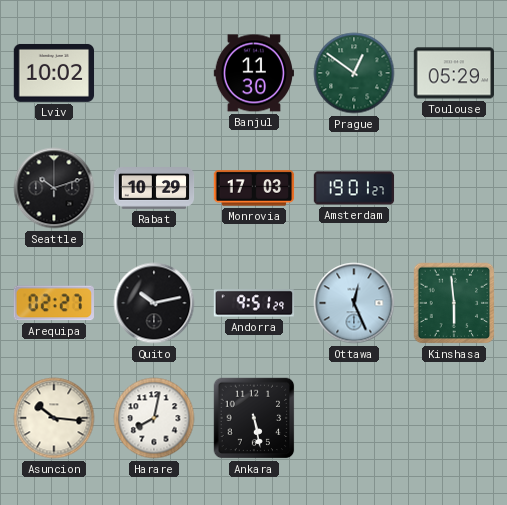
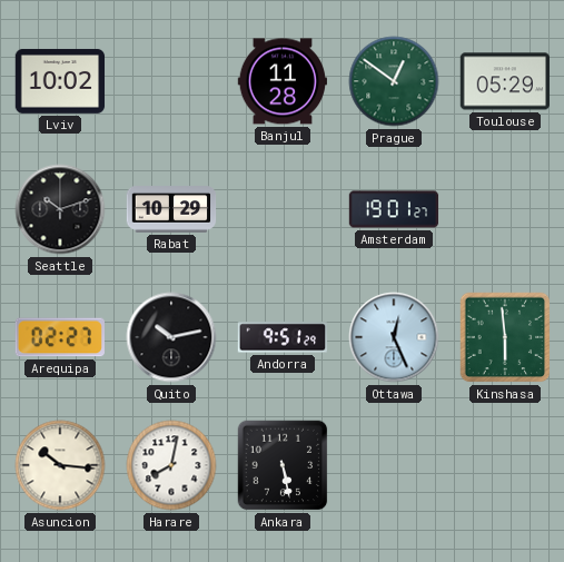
Banjul: 11:30 -> 11:28 (283, 81)
Monrovia: 17:03 -> none (254, 188)
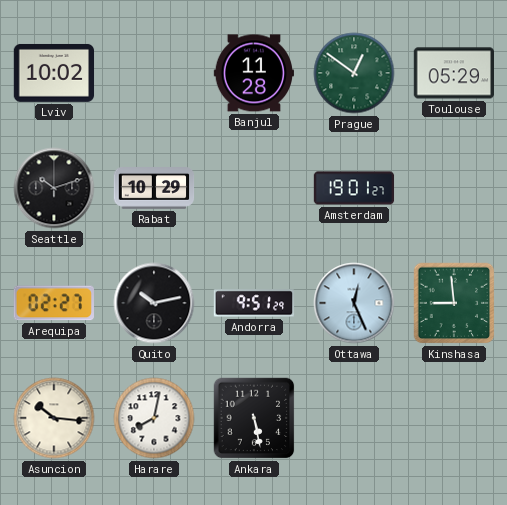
Kinshasa: 5:59 -> 8:59 (454, 303)
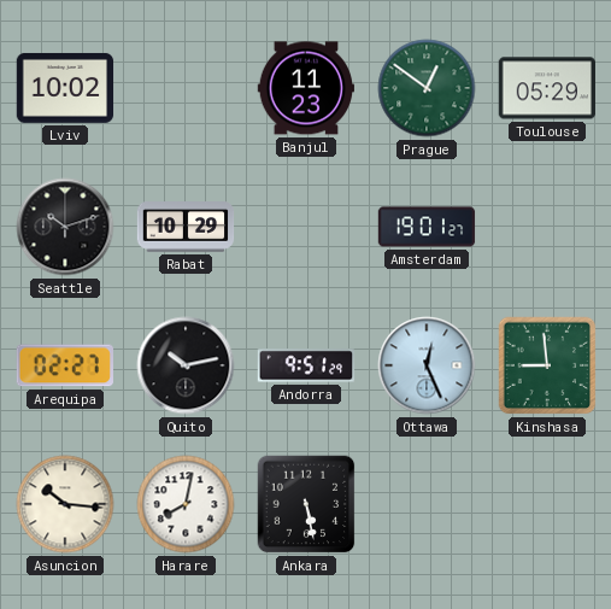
Banjul: 11:28 -> 11:23 (306, 88)
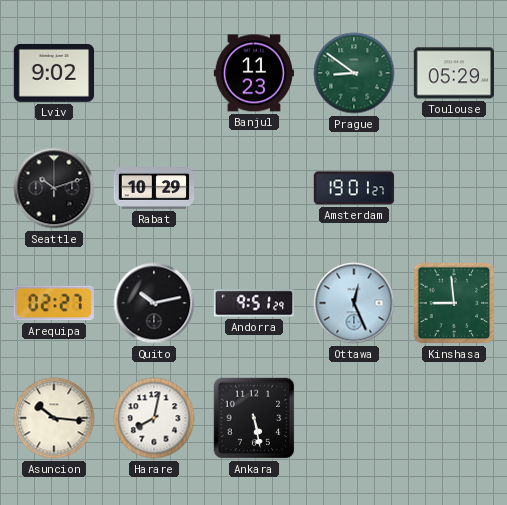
Lviv: 10:02 -> 9:02 (54, 73)
Prague: 12:51 -> 8:51 (354, 73)
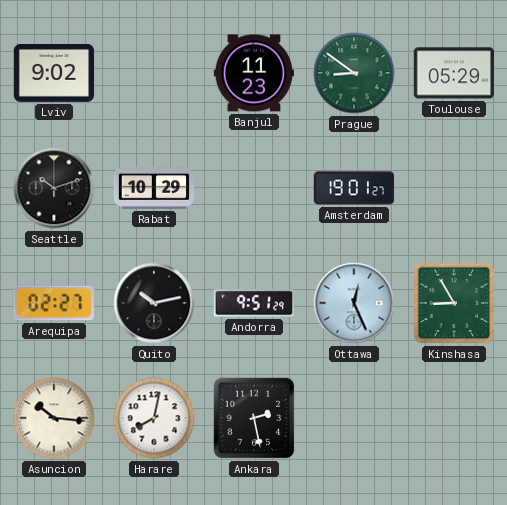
Kinshasa: 8:59 -> 8:55 (454, 303)
Ankara: 5:28 -> 2:28 (254, 418)
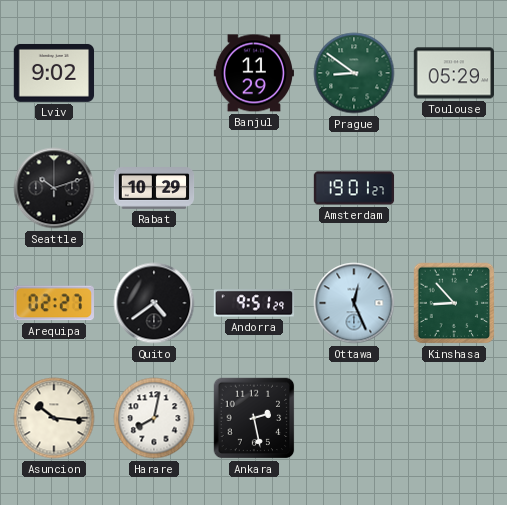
Banjul: 11:23 -> 11:29 (254, 73)
Quito: 10:13 -> 4:39 (154, 303)
Kinshasa: 8:55 -> 8:53 (454, 303)
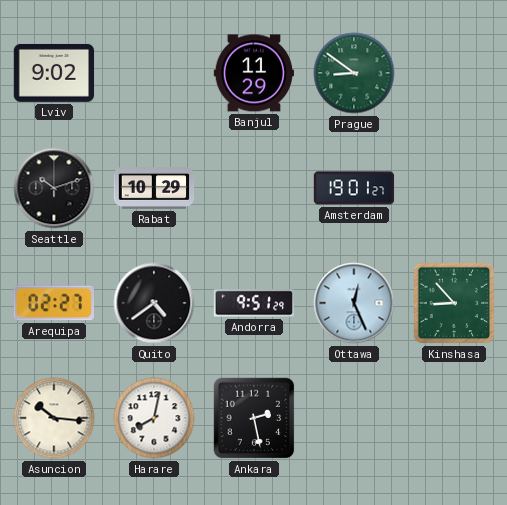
Toulouse: 05:29 -> none (453, 73)
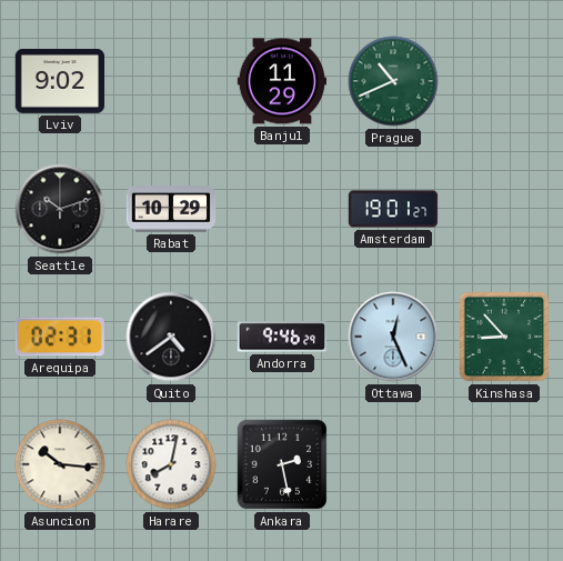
Prague: 8:51 -> 10:41 (393, 81)
Arequipa: 02:27 -> 02:31 (60, 337)
Andorra: 9:51 -> 9:46 (282, 337)
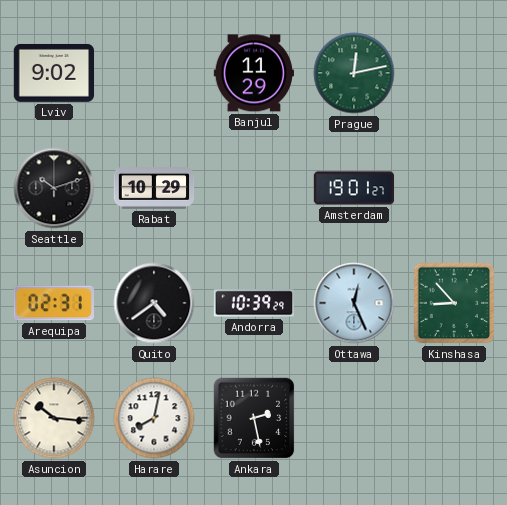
Prague: 10:41 -> 12:13 (354, 73)
Andorra: 9:46 -> 10:39 (254, 303)
